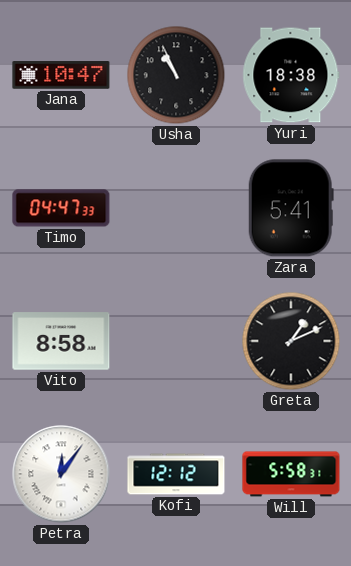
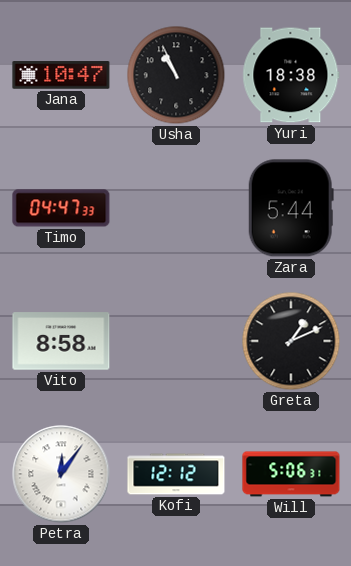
Zara: 5:41 -> 5:44 (291, 208)
Will: 5:58 -> 5:06 (291, 474)
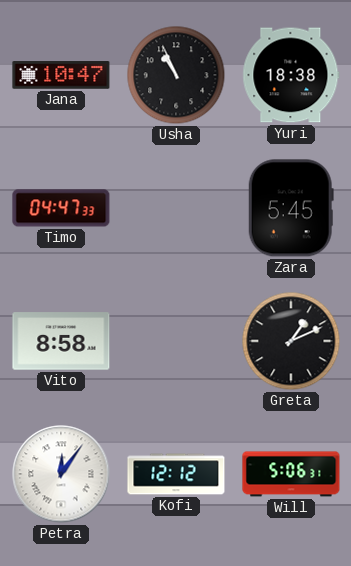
Zara: 5:44 -> 5:45 (291, 208)
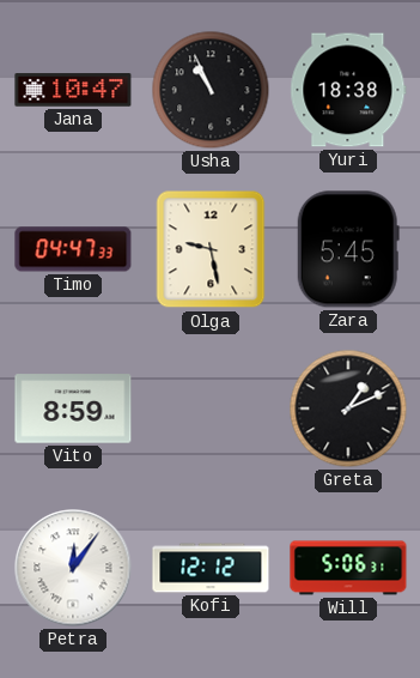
Olga: none -> 9:28 (211, 249)
Vito: 8:58 -> 8:59 (73, 408)
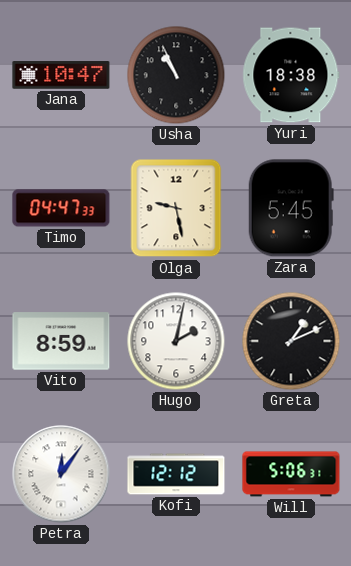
Hugo: none -> 2:02 (176, 341)
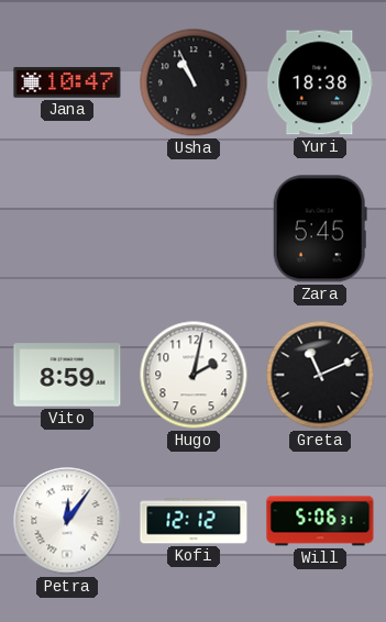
Timo: 04:47 -> none (61, 208)
Olga: 9:28 -> none (176, 208)
Greta: 1:11 -> 11:11 (320, 375)
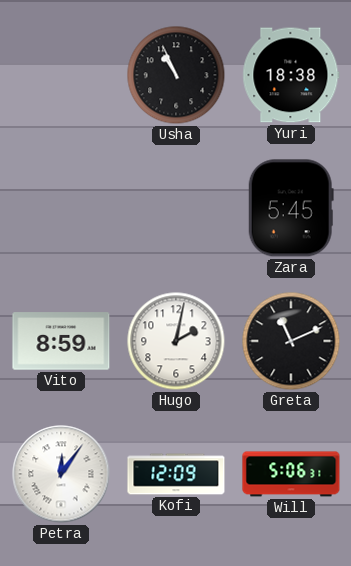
Jana: 10:47 -> none (67, 82)
Kofi: 12:12 -> 12:09 (176, 474)
